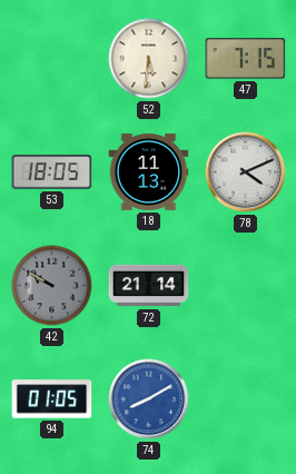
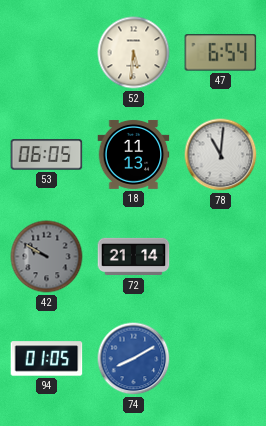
47: 7:15 -> 6:54 (221, 53)
53: 18:05 -> 06:05 (47, 155)
78: 4:11 -> 11:01 (221, 155)
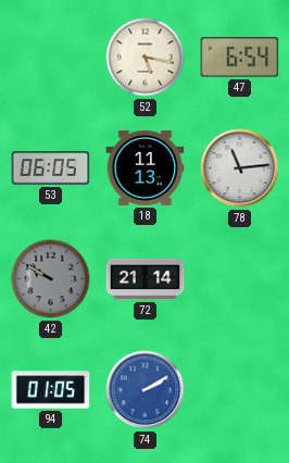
52: 5:31 -> 5:17 (146, 58)
78: 11:01 -> 11:14 (240, 168)
74: 8:10 -> 2:10 (146, 390)
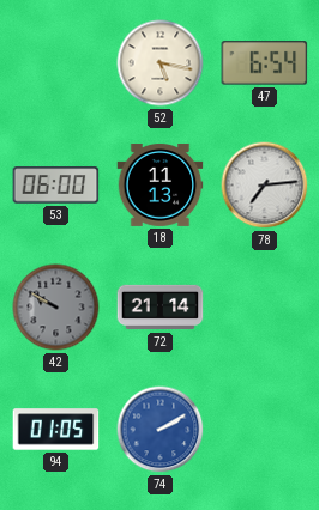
53: 06:05 -> 06:00 (56, 186)
78: 11:14 -> 7:14 (265, 186)
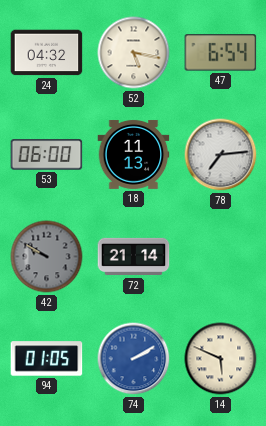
24: none -> 04:32 (47, 53)
14: none -> 5:49 (221, 359)
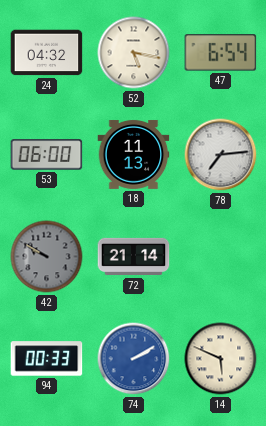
94: 01:05 -> 00:33 (47, 359)
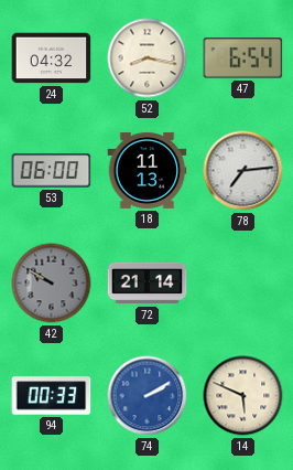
52: 5:17 -> 8:17 (148, 58)
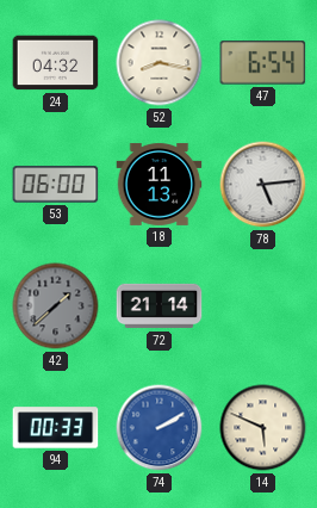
78: 7:14 -> 5:14 (263, 185)
42: 9:50 -> 1:38 (56, 306)
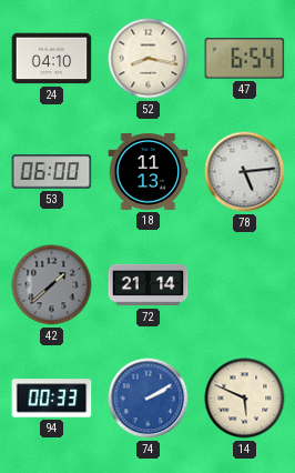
24: 04:32 -> 04:10 (52, 59)
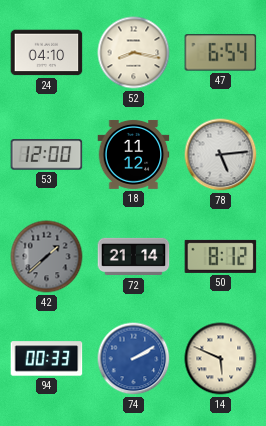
53: 06:00 -> 12:00 (47, 155)
18: 11:13 -> 11:12 (134, 154)
50: none -> 8:12 (221, 256)
